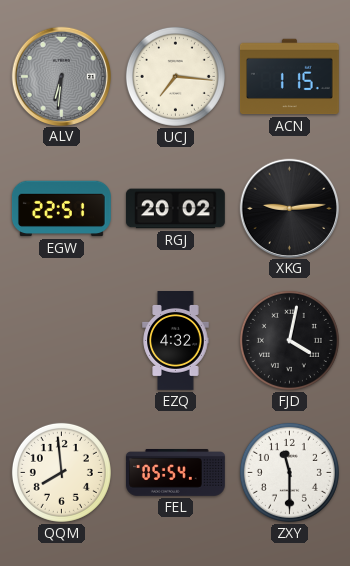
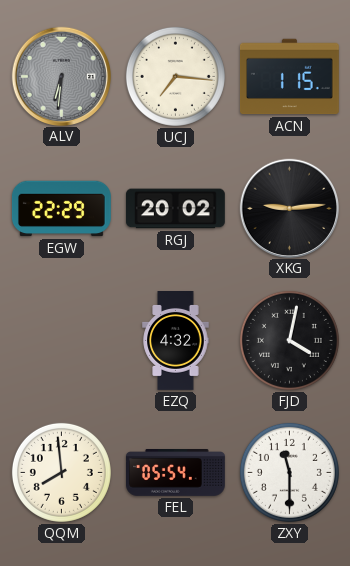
EGW: 22:51 -> 22:29 (61, 209)
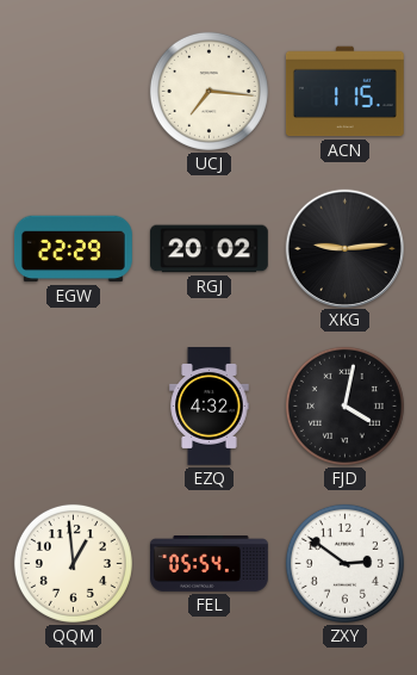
ALV: 6:31 -> none (61, 76)
QQM: 7:59 -> 12:59 (73, 563)
ZXY: 11:30 -> 2:51 (344, 563)
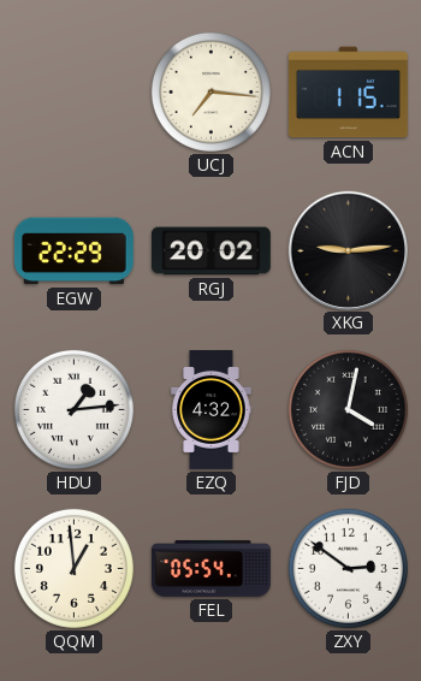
HDU: none -> 1:14 (73, 409)
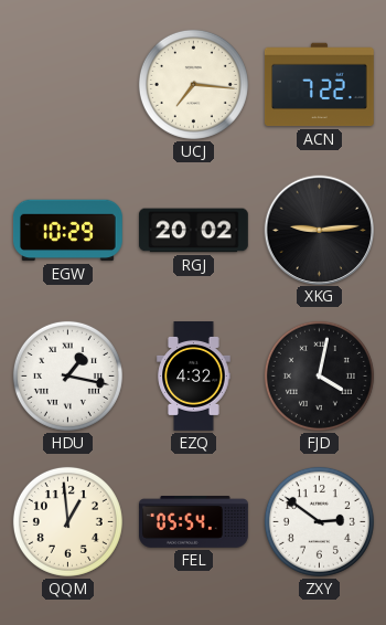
ACN: 1:15 -> 7:22 (319, 85)
EGW: 22:29 -> 10:29 (67, 231)
HDU: 1:14 -> 1:17 (67, 375)
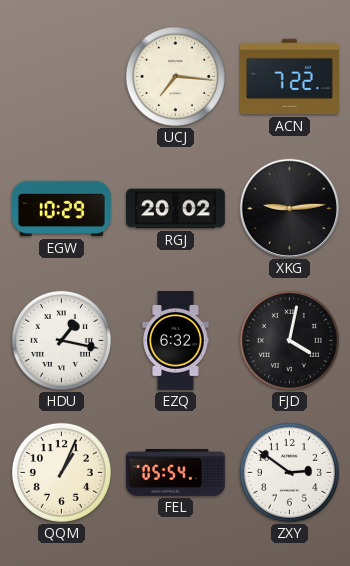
EZQ: 4:32 -> 6:32 (176, 341)
QQM: 12:59 -> 1:04 (61, 472)
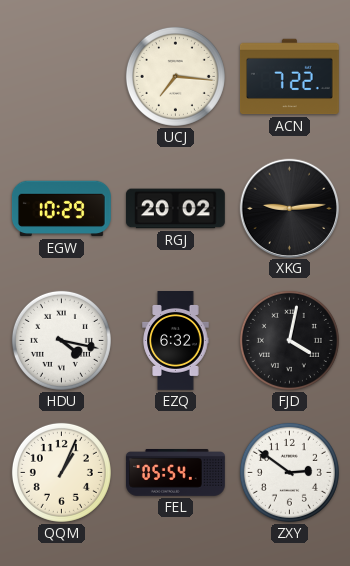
HDU: 1:17 -> 4:17 (61, 340)
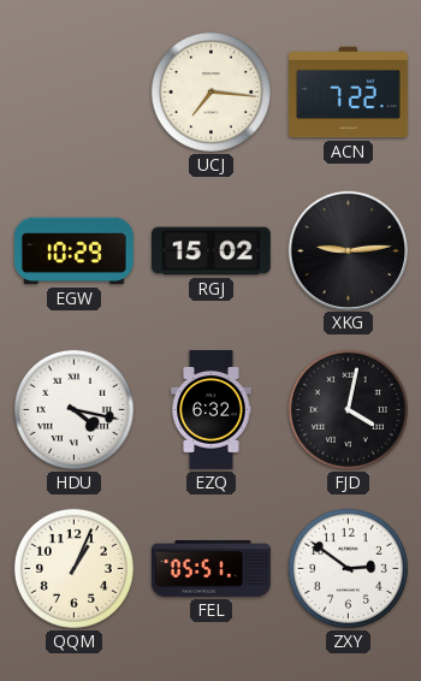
RGJ: 20:02 -> 15:02 (210, 251)
FEL: 05:54 -> 05:51 (212, 569)
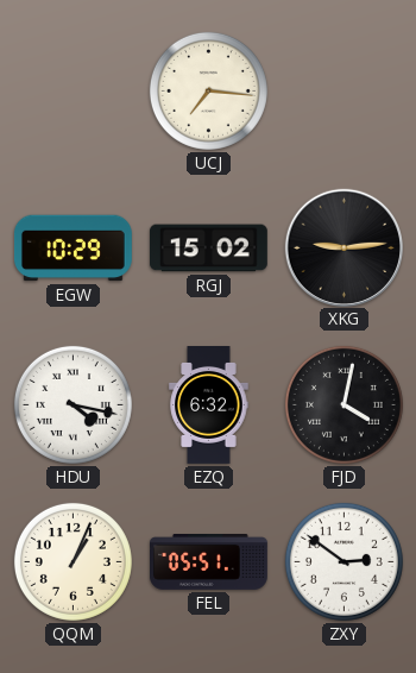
ACN: 7:22 -> none (348, 93)
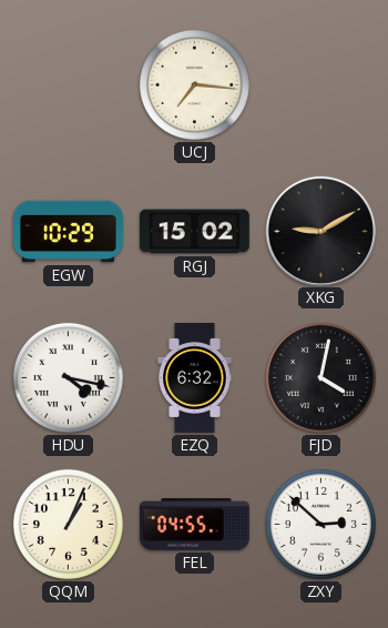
XKG: 9:14 -> 9:10 (320, 231)
FEL: 05:51 -> 04:55 (195, 525)
ZXY: 2:51 -> 2:52 (320, 524)
